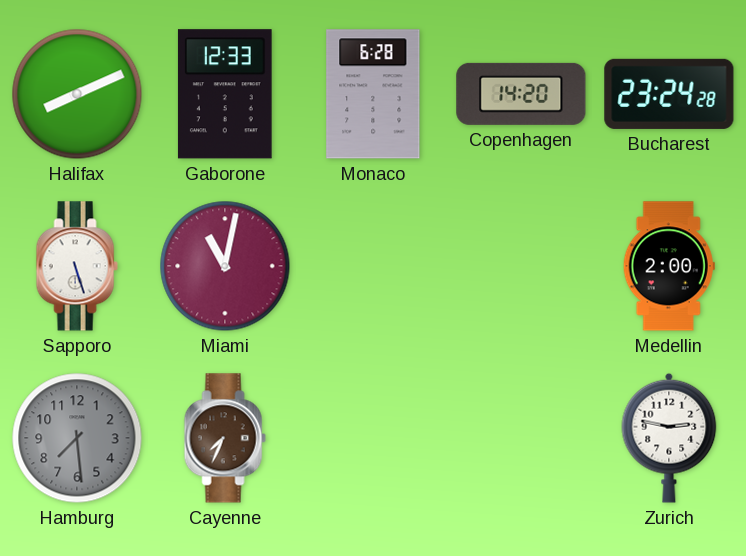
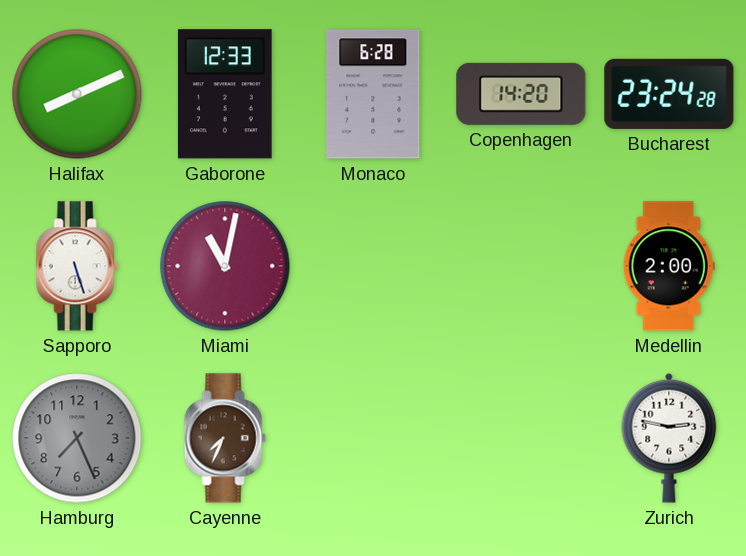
Hamburg: 7:29 -> 7:26 (77, 438)
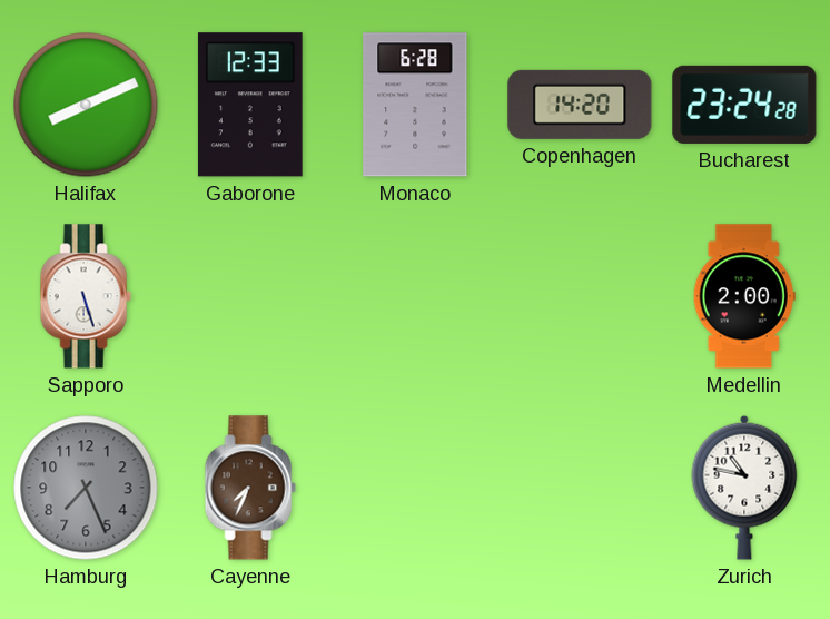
Miami: 11:02 -> none (225, 266)
Zurich: 2:47 -> 10:47 (744, 488)
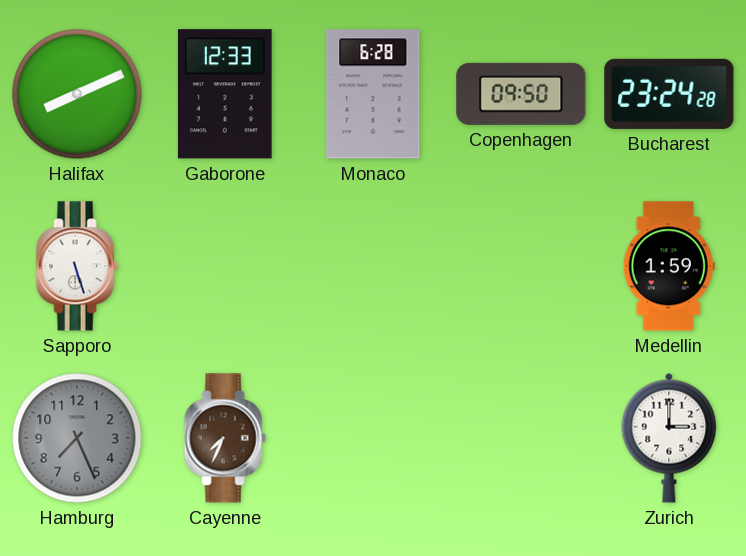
Copenhagen: 14:20 -> 09:50 (521, 94)
Medellin: 2:00 -> 1:59 (669, 266)
Zurich: 10:47 -> 3:00 (669, 438)
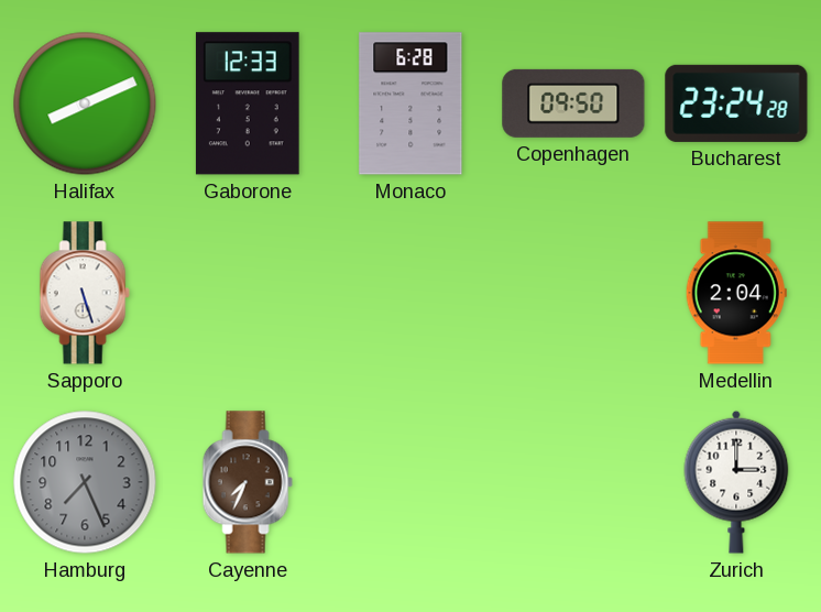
Medellin: 1:59 -> 2:04 (736, 293)
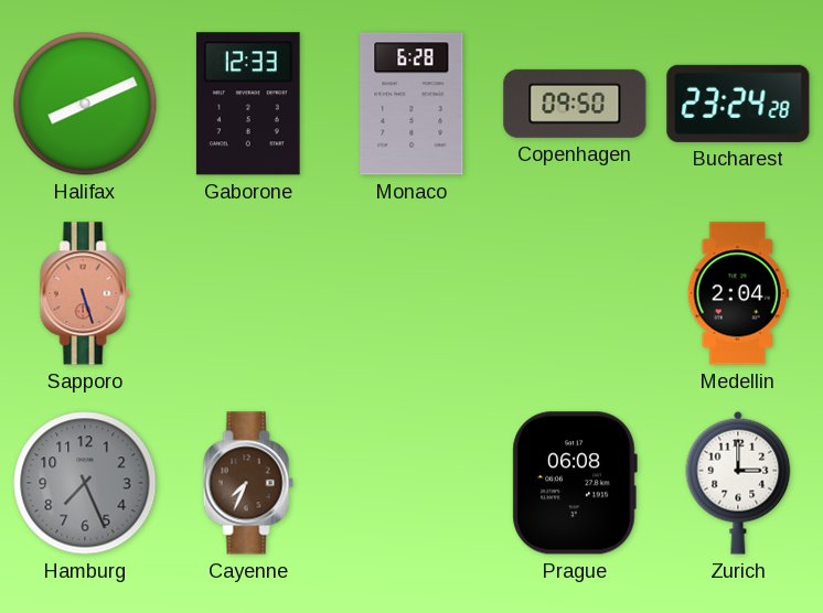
Sapporo dial: white -> salmon (85, 293)
Prague: none -> 06:08 (575, 483)
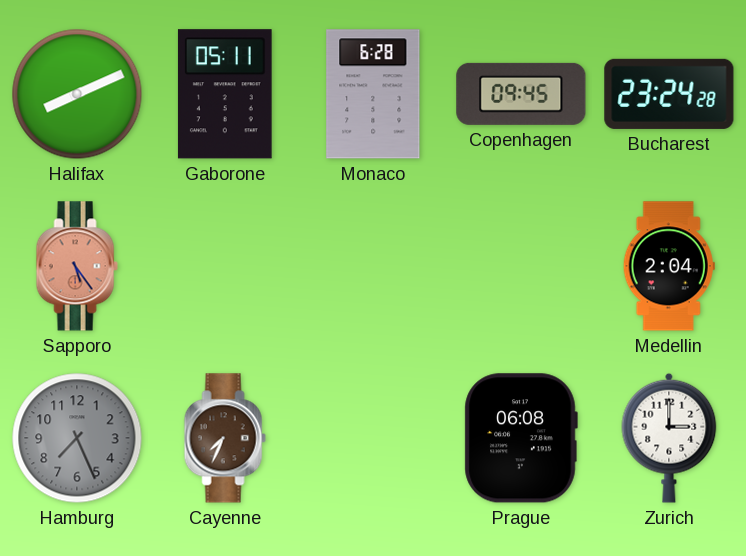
Gaborone: 12:33 -> 05:11 (225, 94)
Copenhagen: 09:50 -> 09:45 (521, 94)
Sapporo: 5:27 -> 5:24 (77, 266)
